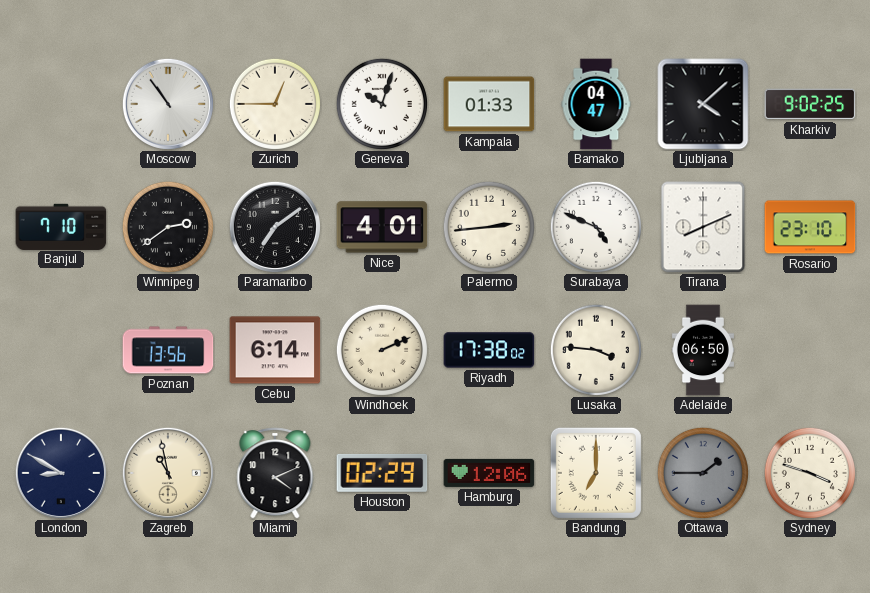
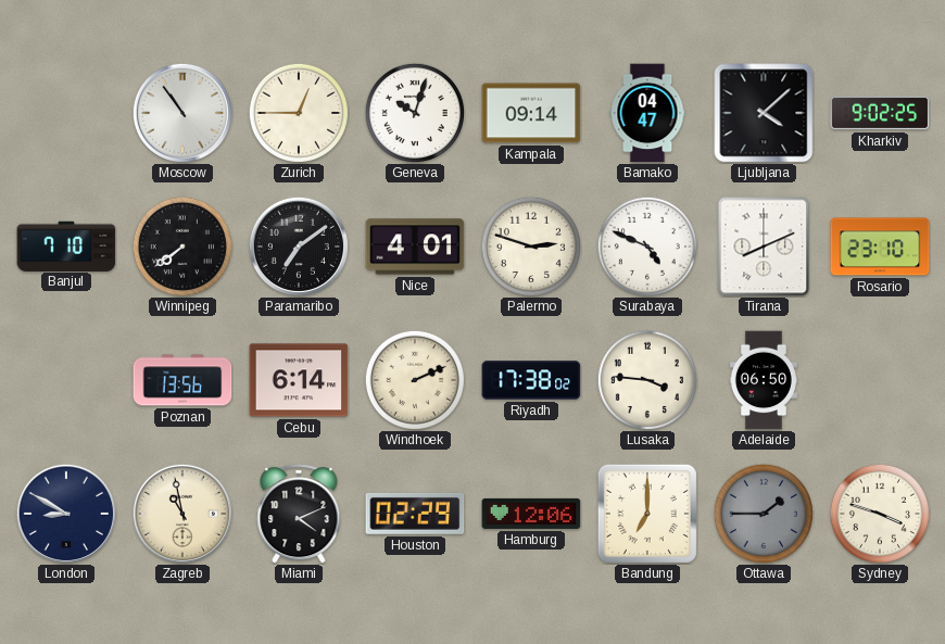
Kampala: 01:33 -> 09:14 (531, 113)
Winnipeg: 2:39 -> 7:39 (182, 247)
Palermo: 2:44 -> 2:48 (531, 247)
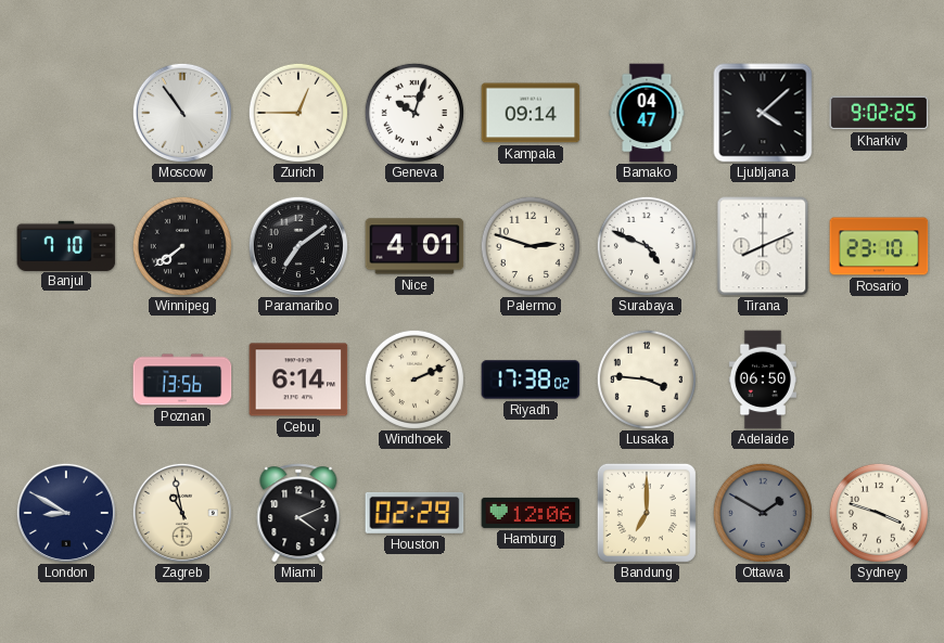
Ottawa: 1:45 -> 1:50 (763, 513)
